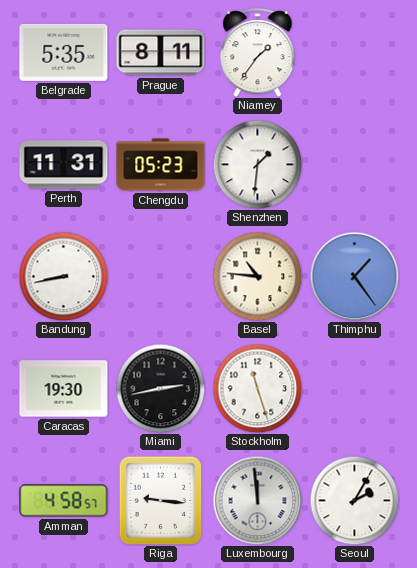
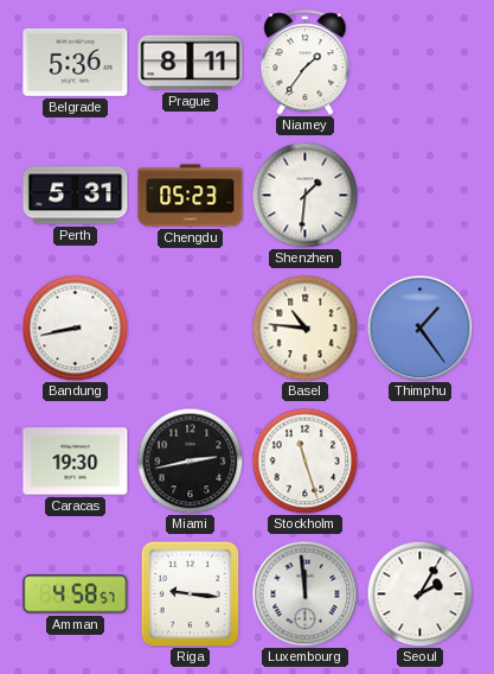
Belgrade: 5:35 -> 5:36 (76, 62)
Perth: 11:31 -> 5:31 (76, 196)
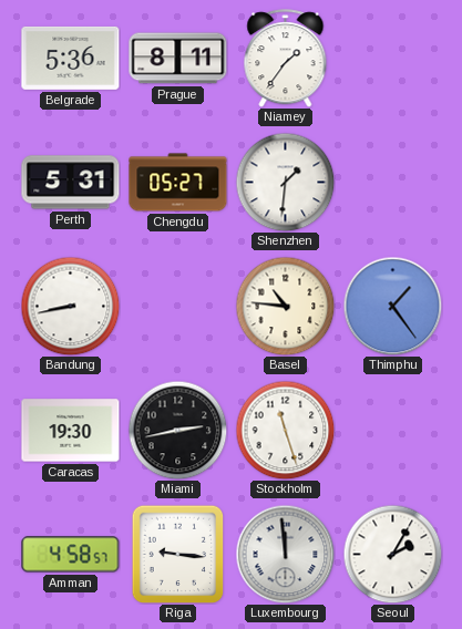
Chengdu: 05:23 -> 05:27 (178, 183)
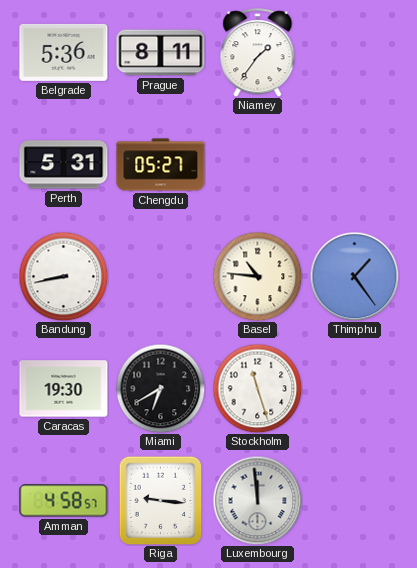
Shenzhen: 1:31 -> none (285, 182)
Miami: 2:43 -> 6:40 (160, 388)
Seoul: 2:05 -> none (392, 554)
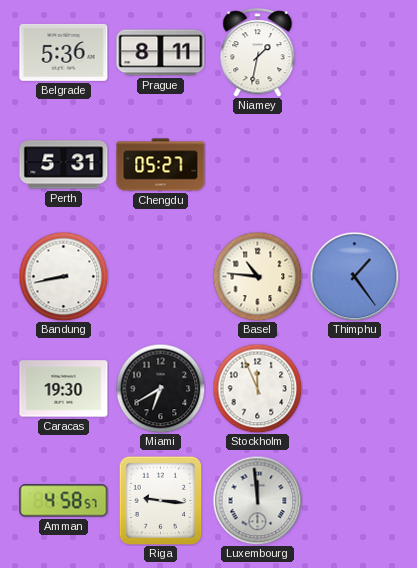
Niamey: 1:36 -> 1:32 (258, 53)
Stockholm: 11:27 -> 11:56 (257, 388)
